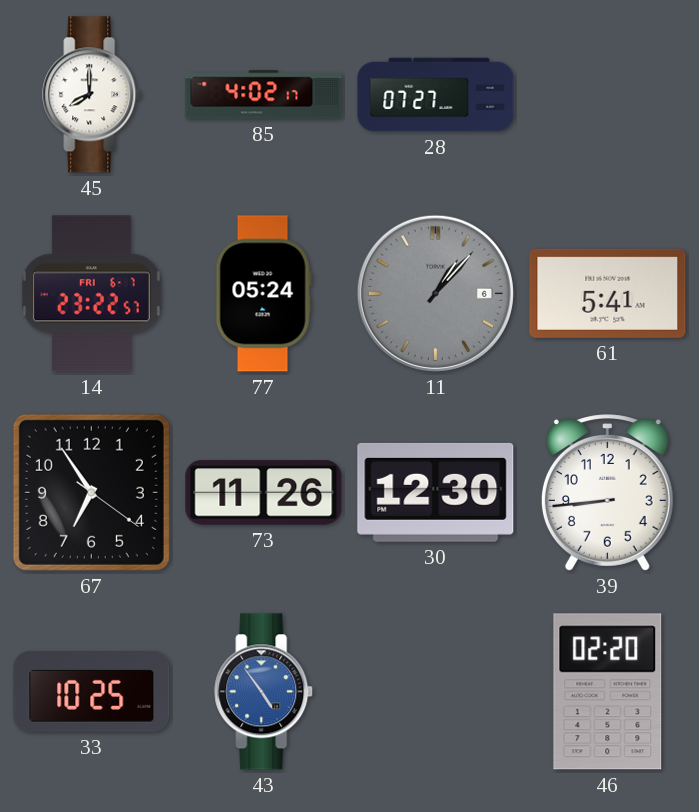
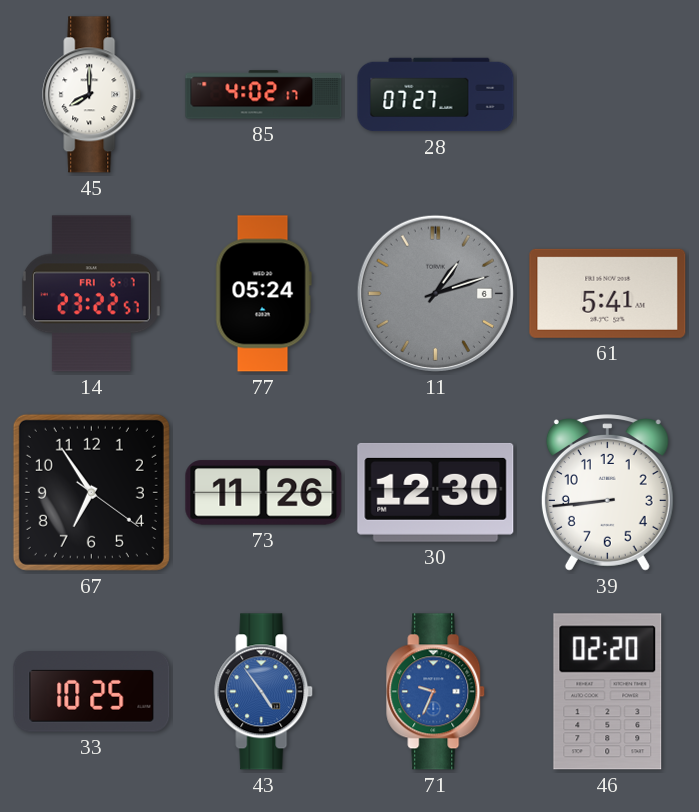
11: 1:07 -> 1:12 (435, 293)
71: none -> 9:34 (436, 692)
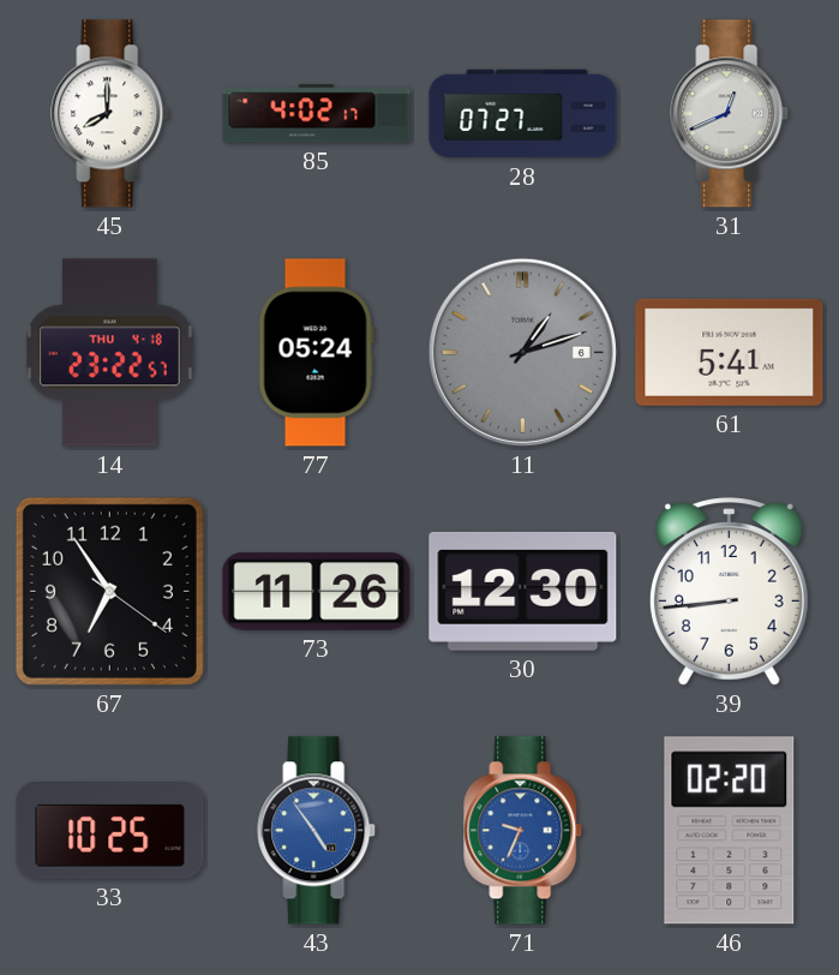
31: none -> 12:41 (730, 114)
14 date: FRI 6-7 -> THU 4-18 (109, 353)
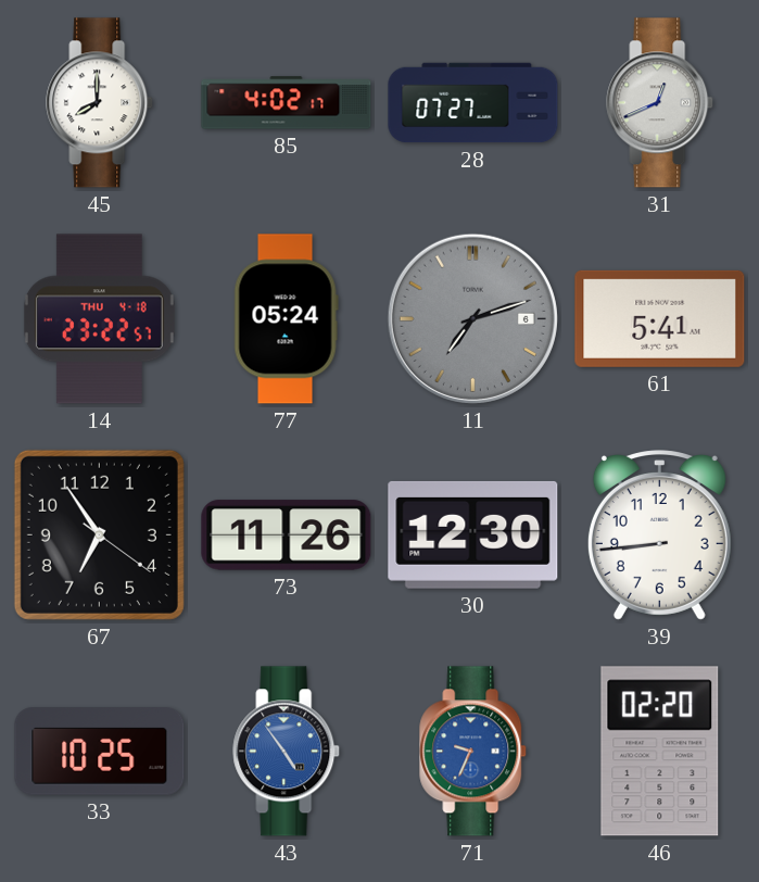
11: 1:12 -> 7:12 (472, 318)
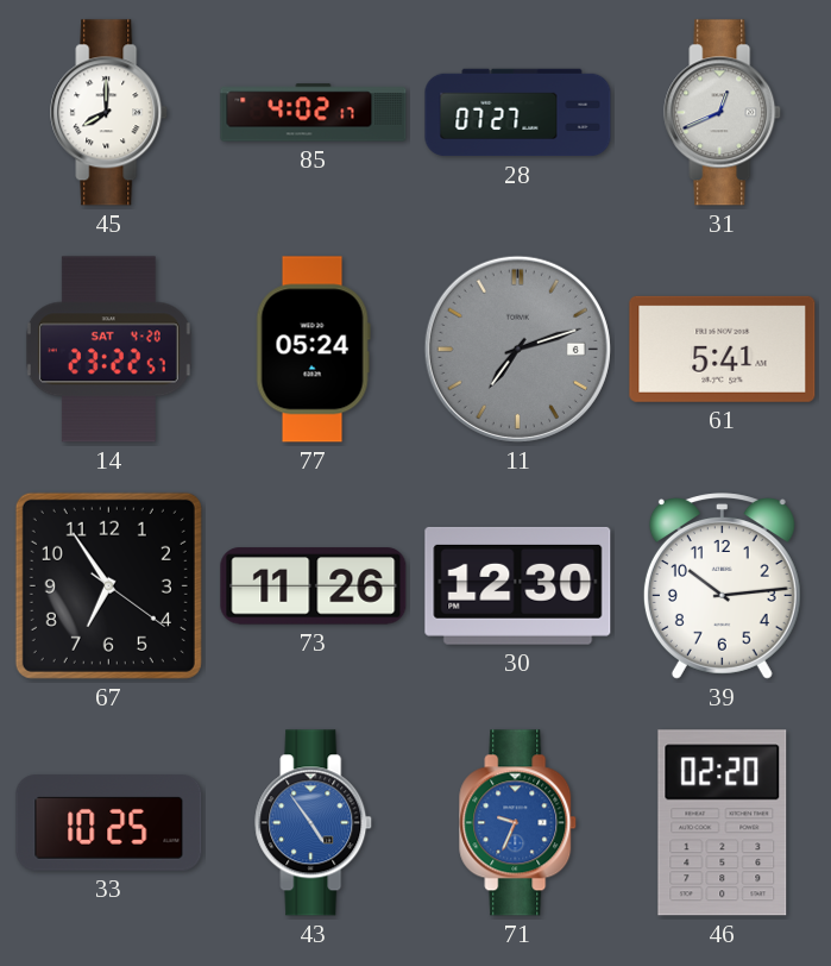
14 date: THU 4-18 -> SAT 4-20 (108, 350)
39: 8:44 -> 10:14 (722, 586)
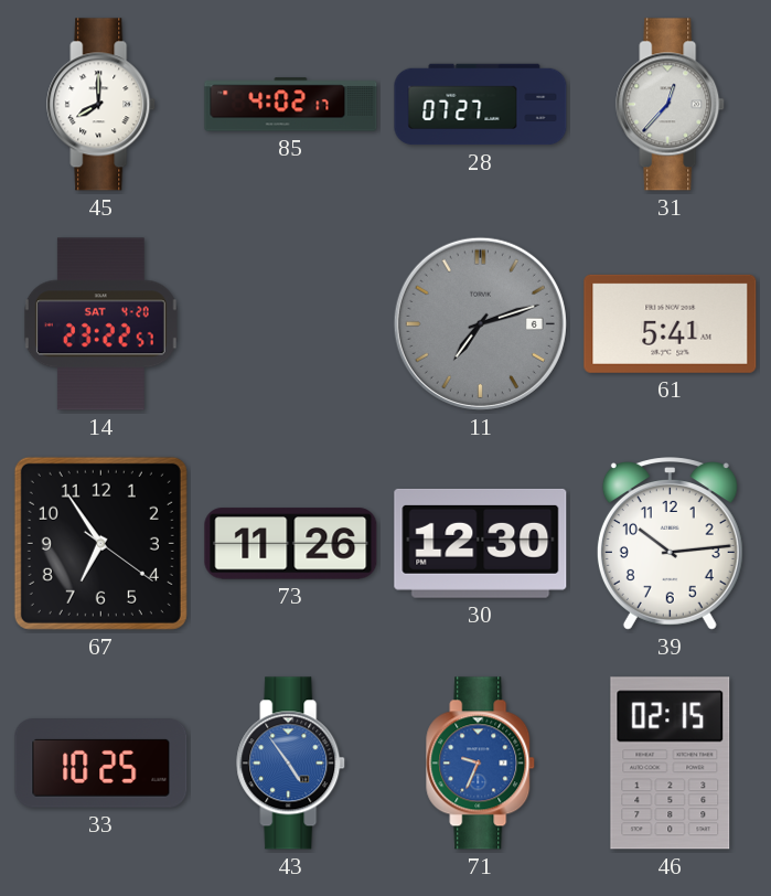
31: 12:41 -> 12:37 (671, 105)
77: 05:24 -> none (313, 350)
46: 02:20 -> 02:15 (671, 764)
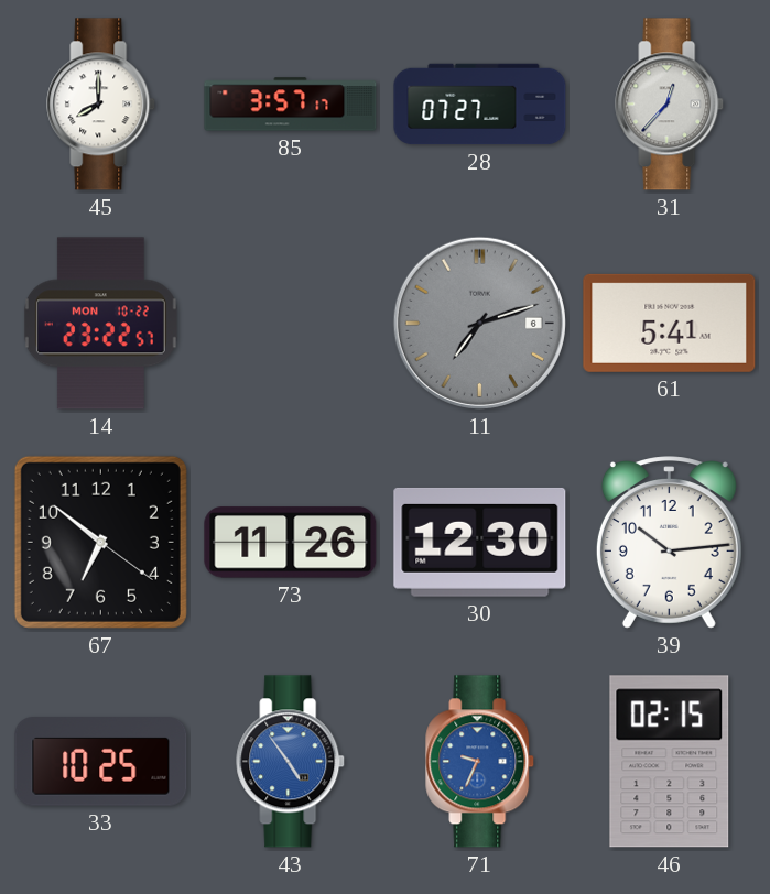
85: 4:02 -> 3:57 (291, 105)
14 date: SAT 4-20 -> MON 10-22 (100, 324)
67: 6:54 -> 6:51 (100, 542)
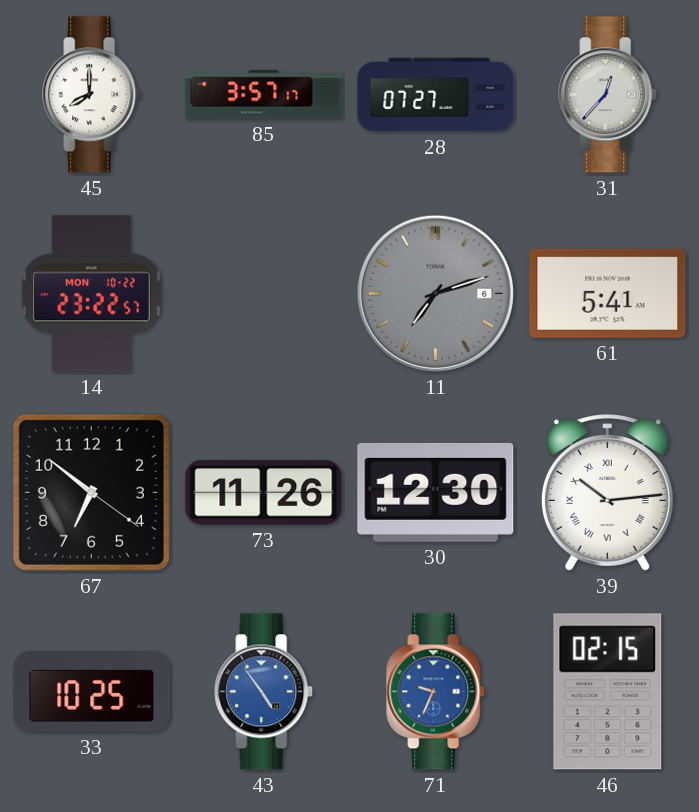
39 numerals: Arabic -> Roman (607, 493)
